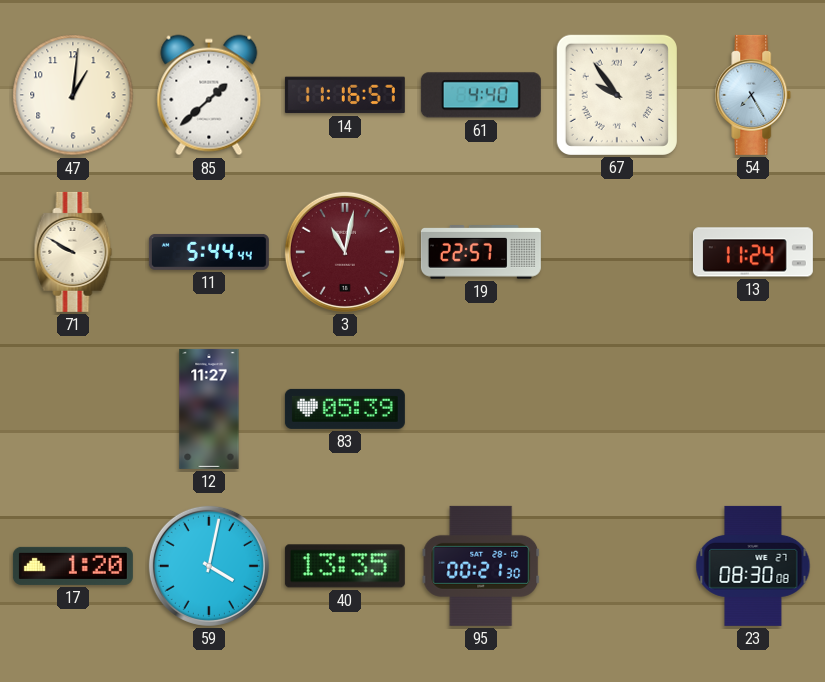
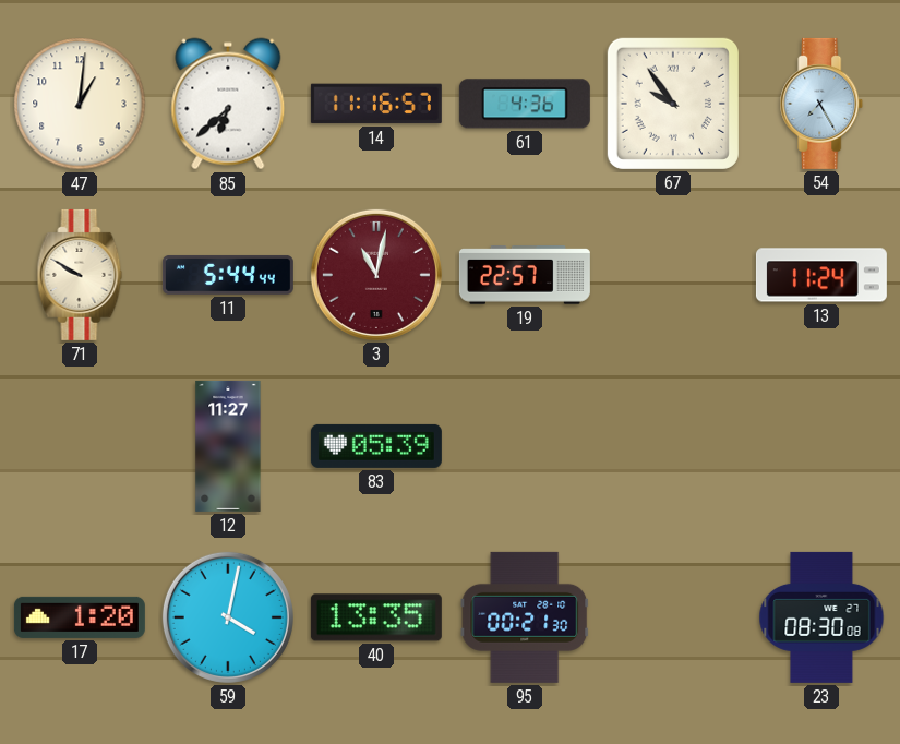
85: 1:38 -> 6:38 (228, 104)
61: 4:40 -> 4:36 (525, 104)
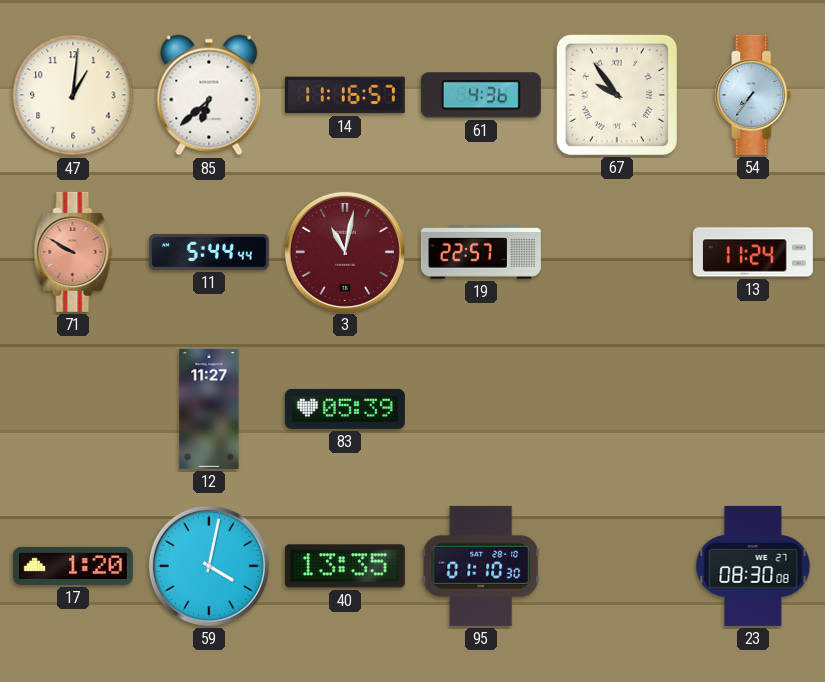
54: 7:25 -> 7:36 (753, 95)
71 dial: cream -> salmon (73, 252)
95: 00:21 -> 01:10 (481, 566)
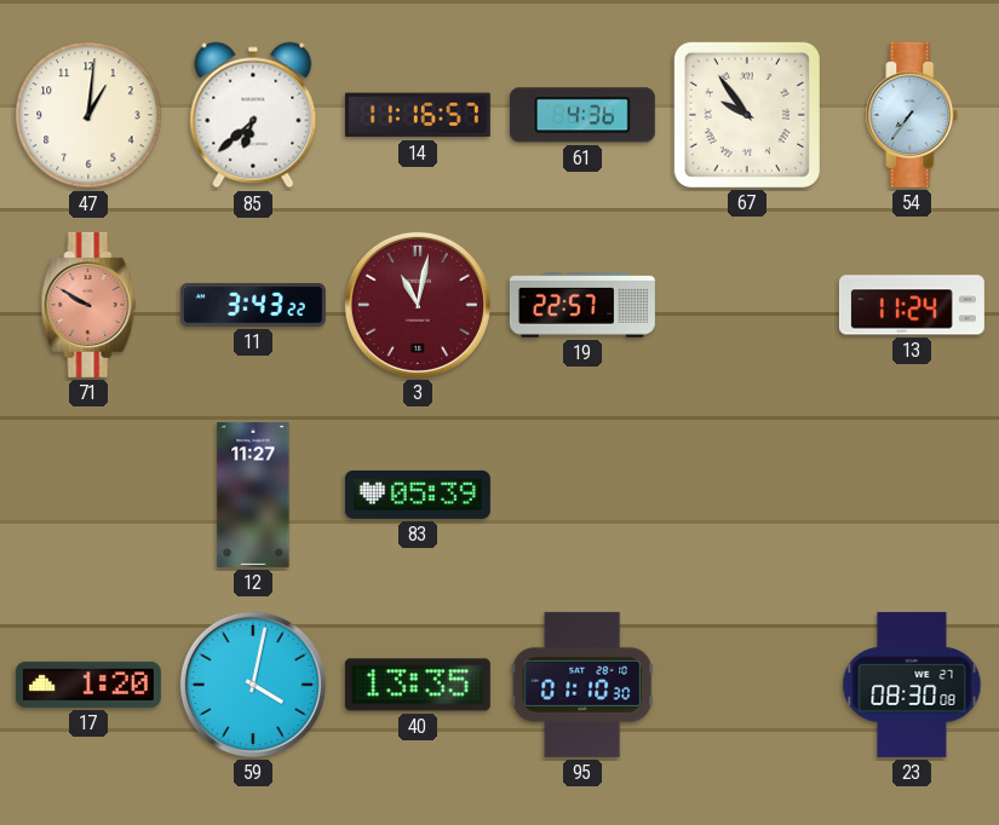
11: 5:44 -> 3:43 (253, 305)
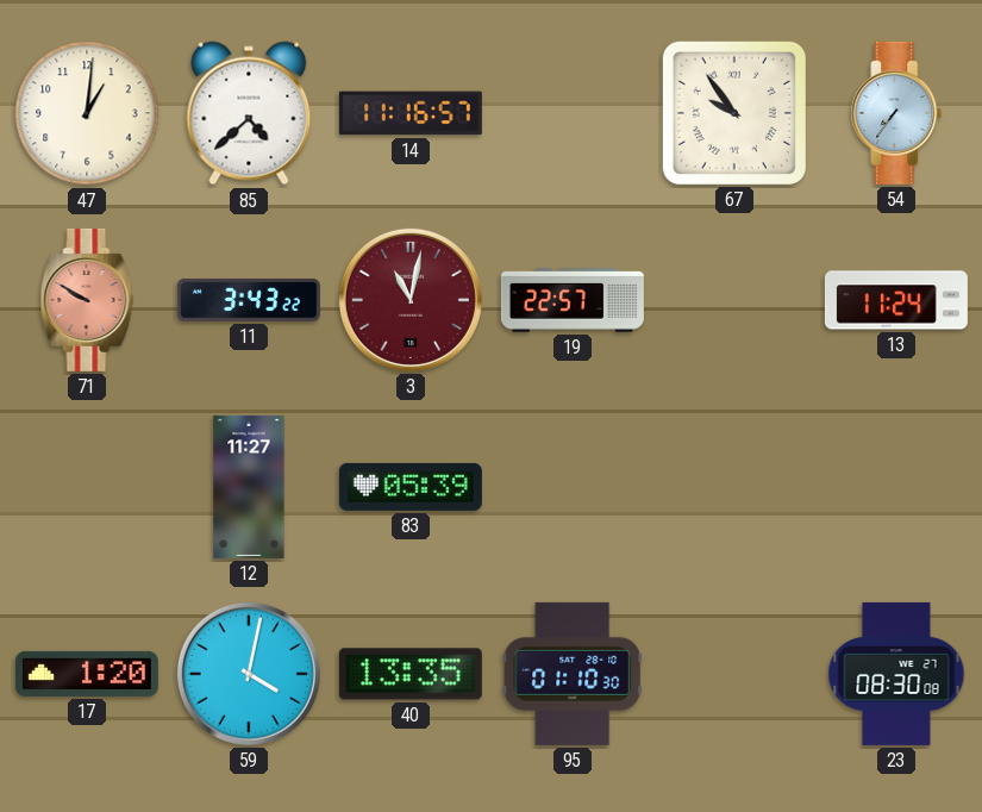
85: 6:38 -> 4:38 (249, 113)
61: 4:36 -> none (582, 115)
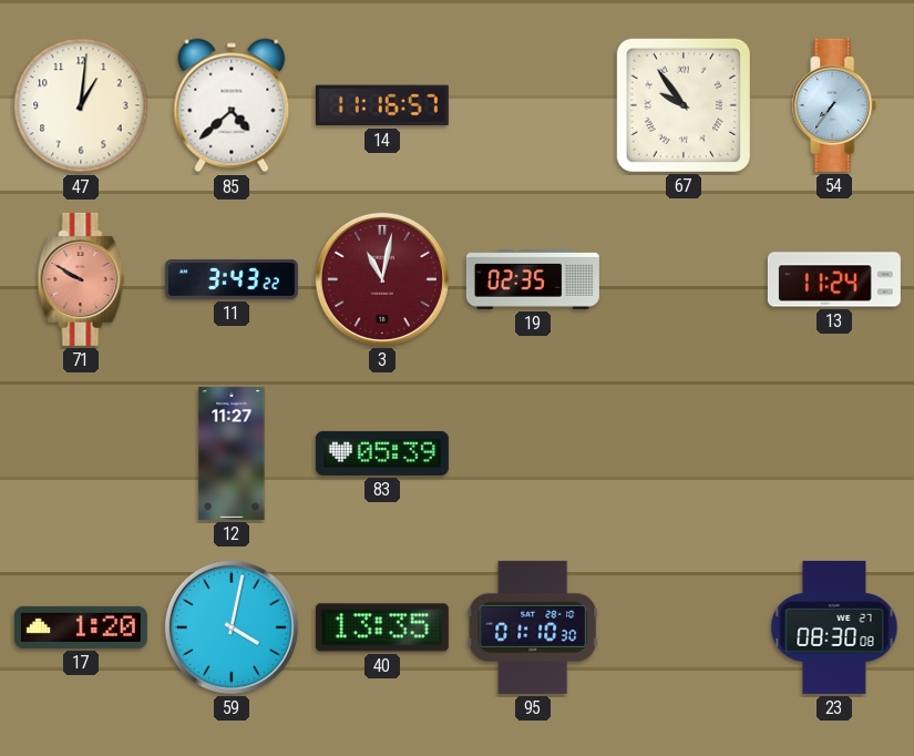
19: 22:57 -> 02:35 (533, 280)
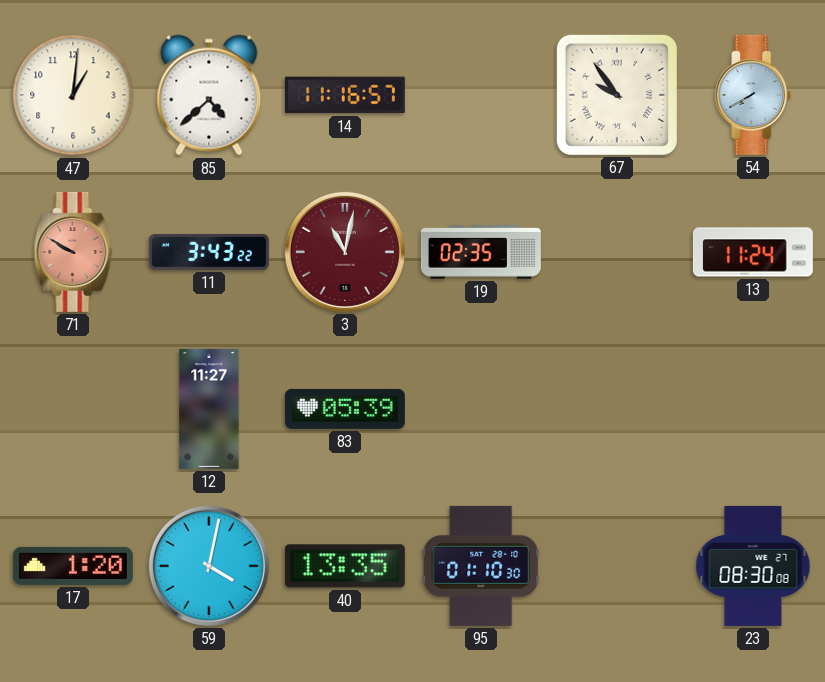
54: 7:36 -> 7:40 (753, 95)
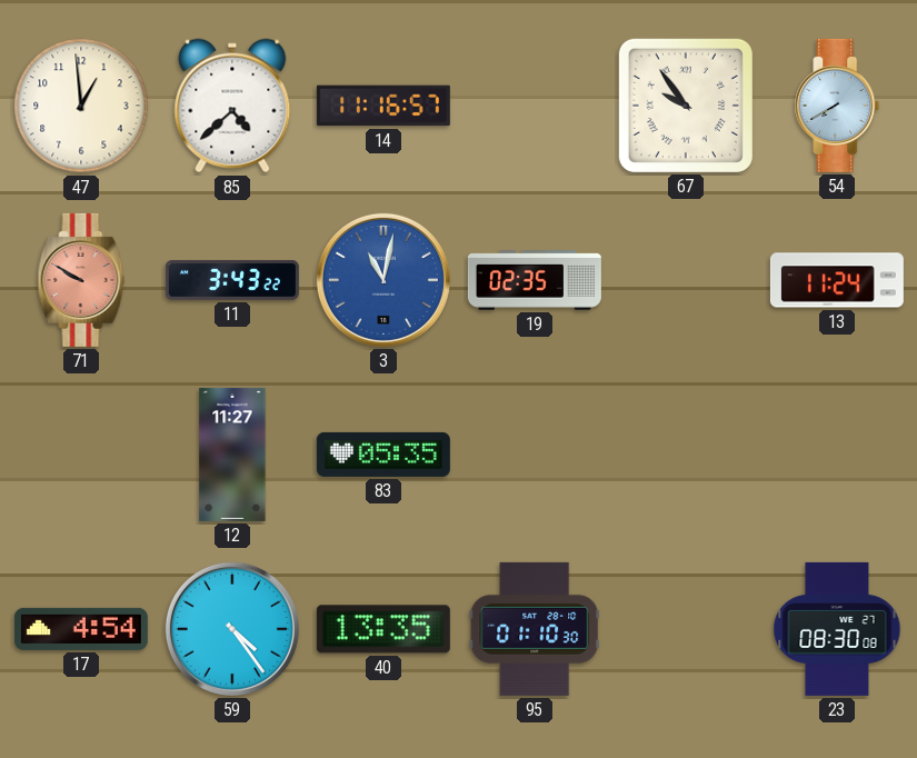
47: 1:01 -> 12:59 (81, 106)
3 dial: burgundy -> blue (383, 280)
83: 05:39 -> 05:35 (383, 455)
17: 1:20 -> 4:54 (81, 629)
59: 4:02 -> 4:24 (232, 629)
